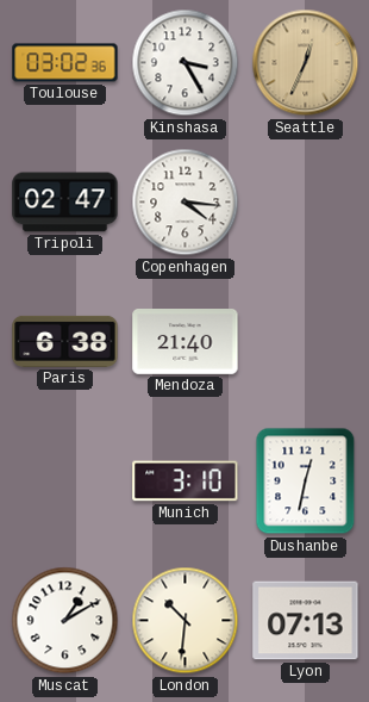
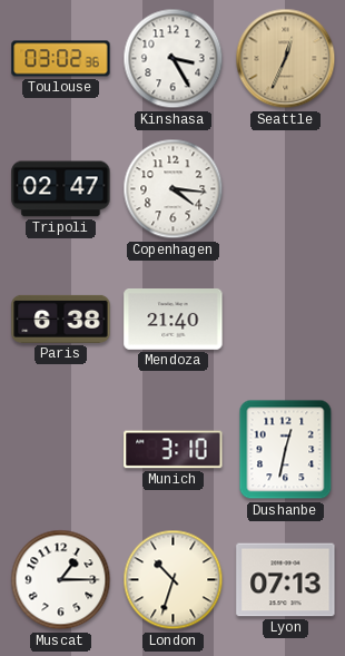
Muscat: 1:10 -> 1:15 (61, 580)
London: 10:31 -> 10:33 (174, 580)
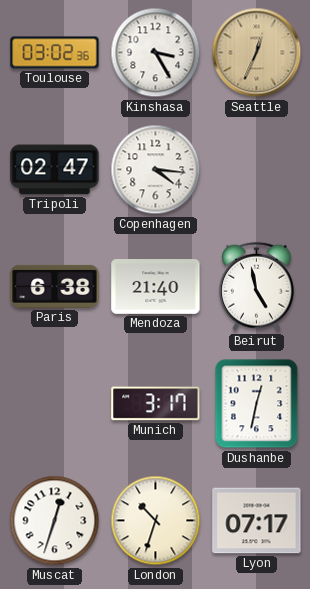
Beirut: none -> 4:58 (257, 287)
Munich: 3:10 -> 3:17 (156, 404)
Muscat: 1:15 -> 12:33 (55, 521)
Lyon: 07:13 -> 07:17 (257, 521)
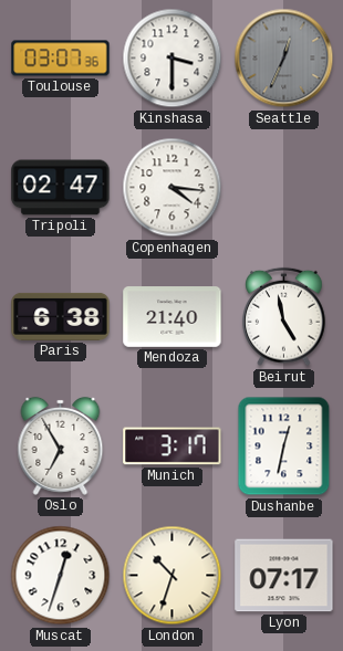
Toulouse: 03:02 -> 03:07 (61, 59)
Kinshasa: 3:25 -> 3:30 (173, 59)
Seattle dial: champagne -> grey (284, 59)
Oslo: none -> 6:55 (61, 445)
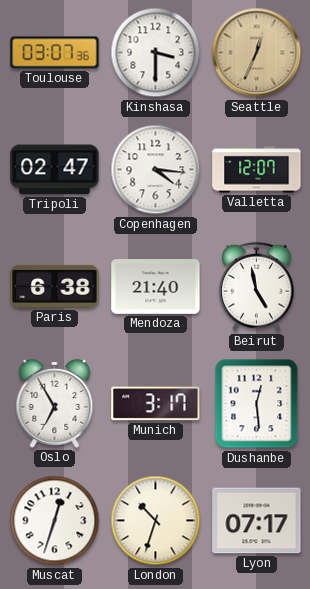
Seattle dial: grey -> champagne (257, 53)
Valletta: none -> 12:07 (257, 170)
Dushanbe: 12:32 -> 12:29 (257, 404)
